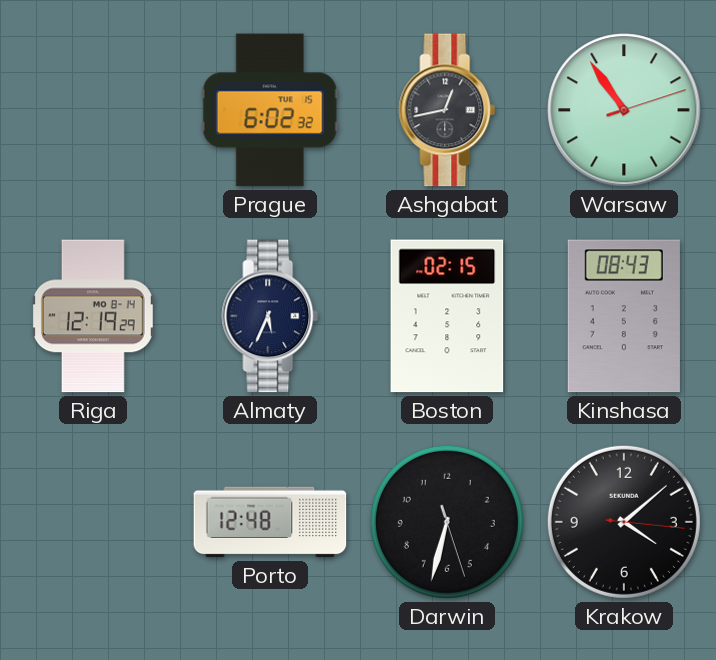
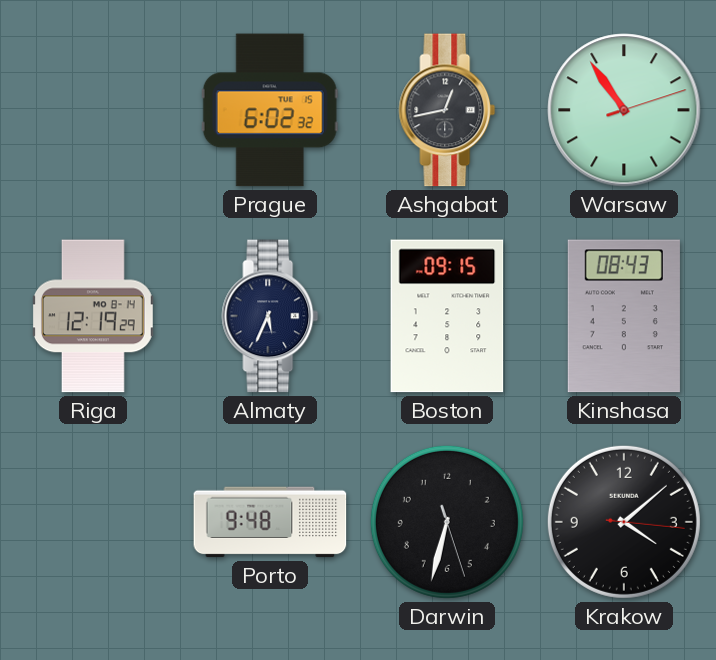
Boston: 02:15 -> 09:15 (447, 316)
Porto: 12:48 -> 9:48 (270, 522)
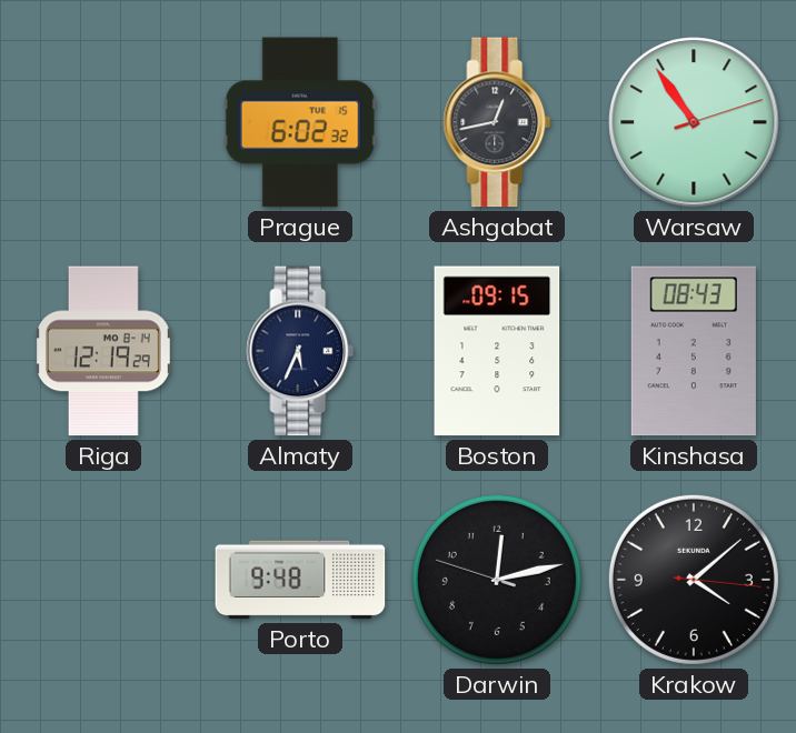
Darwin: 6:32 -> 12:12 (497, 580)
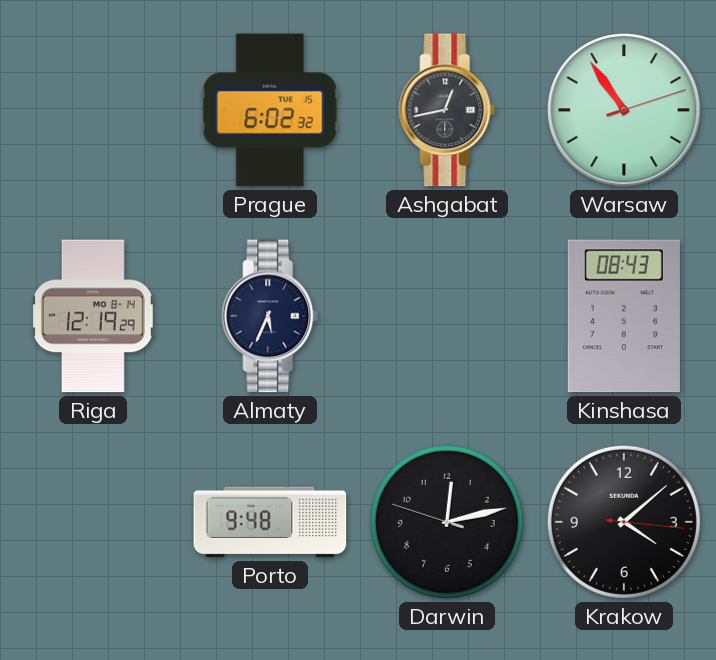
Boston: 09:15 -> none (497, 351)
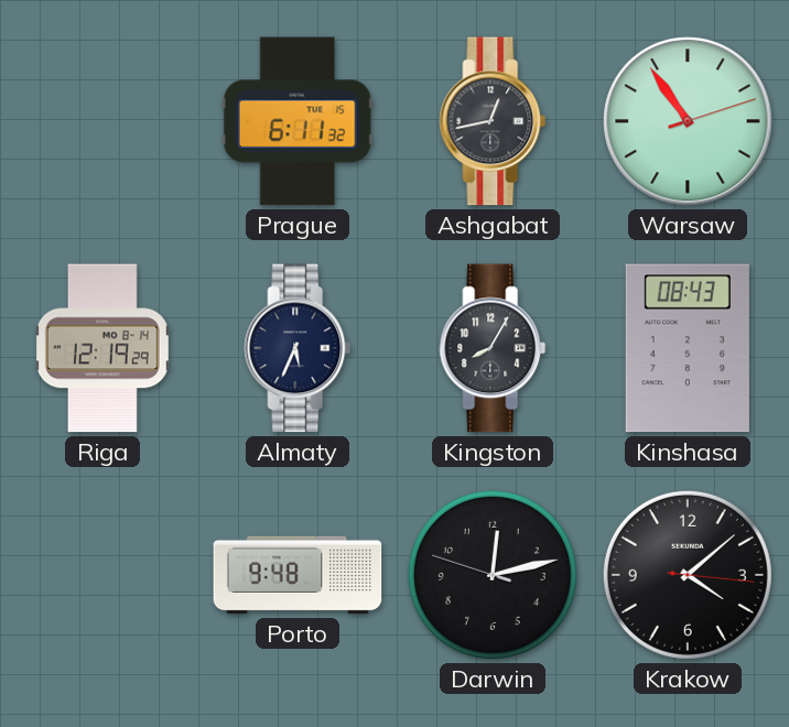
Prague: 6:02 -> 6:11 (298, 121)
Kingston: none -> 8:05 (493, 348)
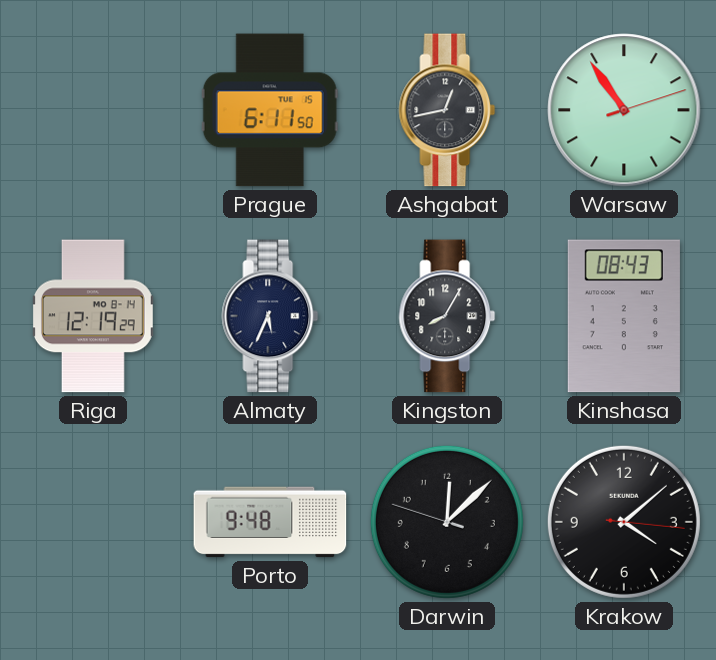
Prague: 6:11:32 -> 6:11:50 (270, 110)
Darwin: 12:12 -> 12:07 (447, 522)
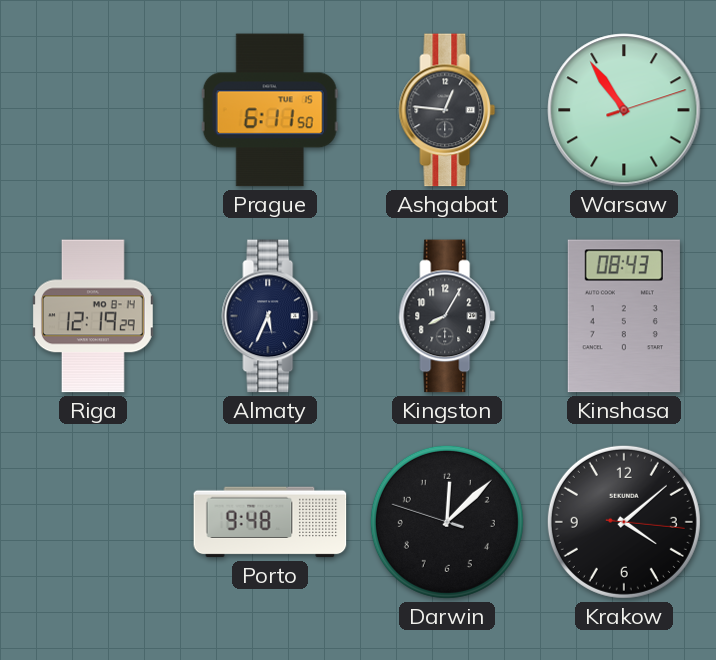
Ashgabat: 12:43 -> 12:46 (447, 110)
